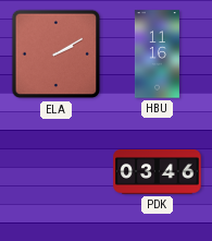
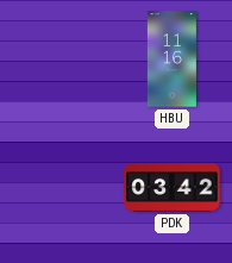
ELA: 2:10 -> none (57, 55)
PDK: 03:46 -> 03:42 (173, 188)
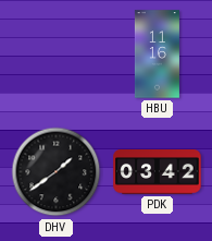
DHV: none -> 1:39 (57, 172)
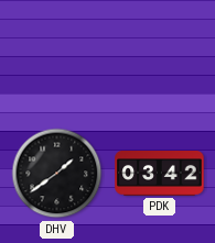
HBU: 11:16 -> none (157, 55)
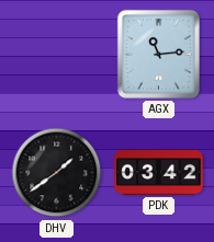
AGX: none -> 11:14 (158, 54)
